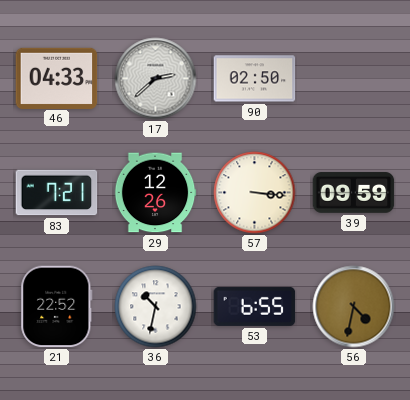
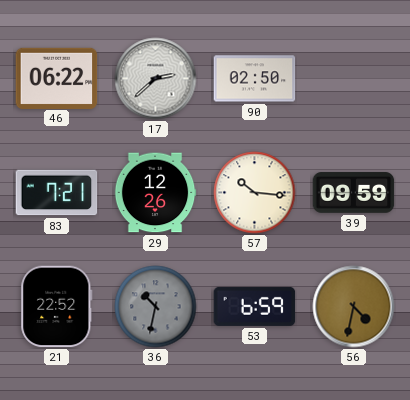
46: 04:33 -> 06:22 (57, 78)
57: 3:16 -> 10:16 (255, 193)
36 dial: white -> grey (156, 307)
53: 6:55 -> 6:59 (255, 306)
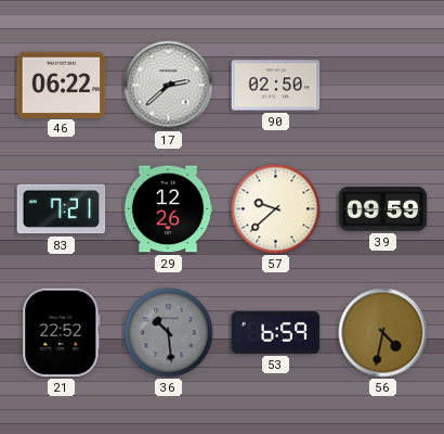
57: 10:16 -> 9:38 (276, 209)
36: 10:32 -> 10:29 (169, 333)
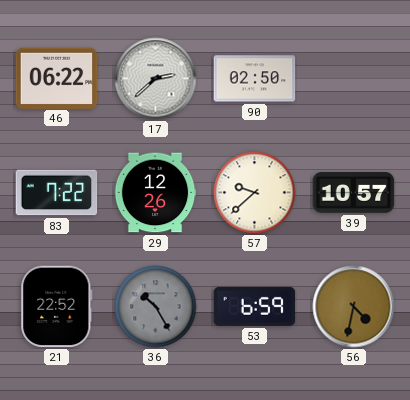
83: 7:21 -> 7:22 (57, 193)
39: 09:59 -> 10:57 (354, 193)
36: 10:29 -> 10:25 (156, 307)
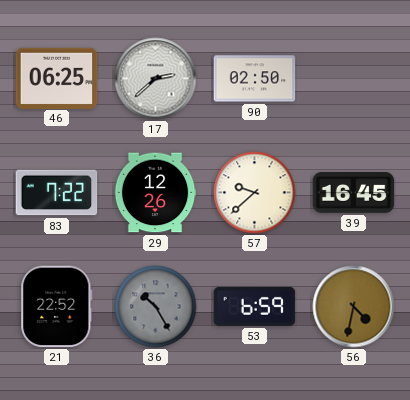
46: 06:22 -> 06:25 (57, 78)
39: 10:57 -> 16:45 (354, 193)
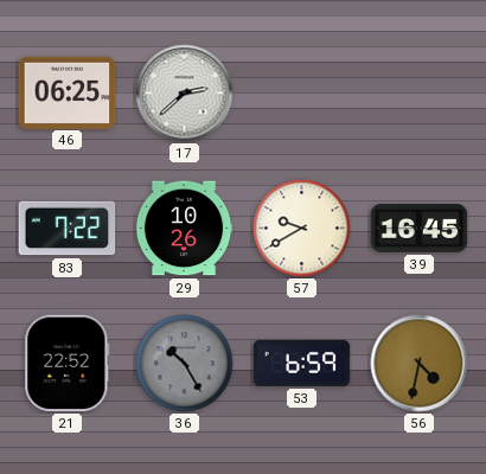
90: 02:50 -> none (255, 79)
29: 12:26 -> 10:26 (184, 229)
57: 9:38 -> 9:40 (302, 229)
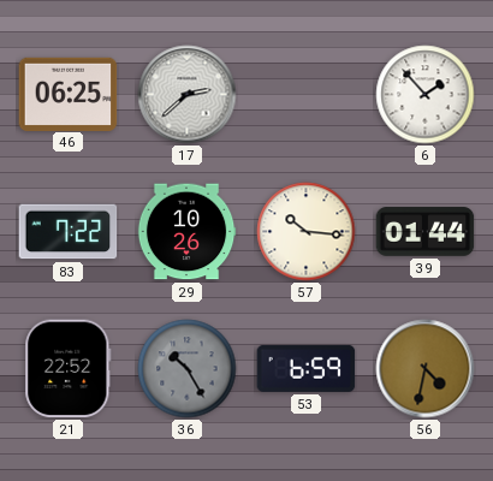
6: none -> 1:53 (426, 95)
57: 9:40 -> 10:16 (307, 232)
39: 16:45 -> 01:44 (426, 232)
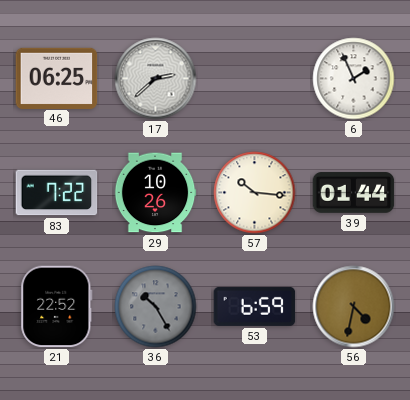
6: 1:53 -> 1:56 (354, 79)
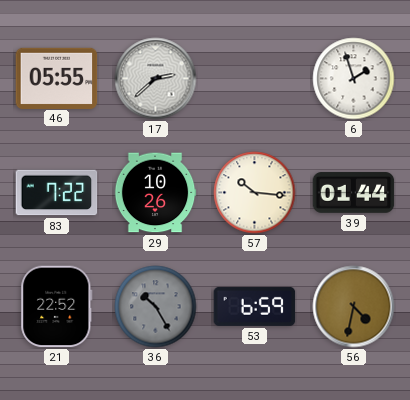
46: 06:25 -> 05:55 (57, 78)
6: 1:56 -> 1:57 (354, 79)
